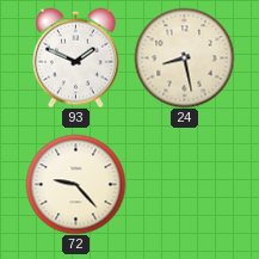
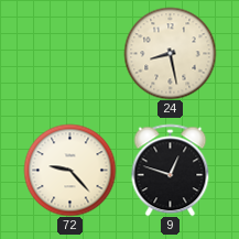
93: 1:49 -> none (76, 57)
9: none -> 12:48 (171, 170)
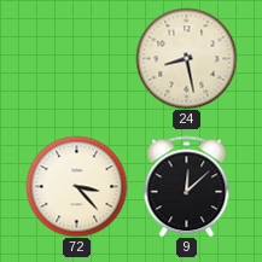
72: 9:23 -> 3:23 (76, 186)
9: 12:48 -> 12:08 (187, 186)
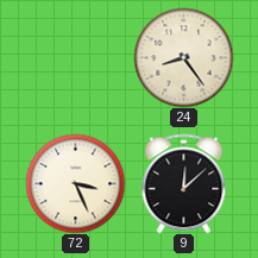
24: 8:28 -> 8:24 (183, 57)
72: 3:23 -> 3:26 (75, 183)
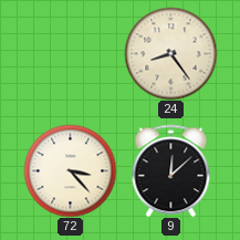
72: 3:26 -> 3:23 (70, 170)
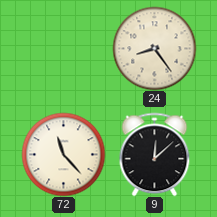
72: 3:23 -> 11:23 (63, 154)
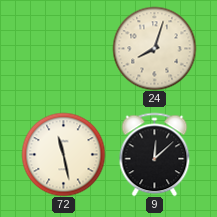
24: 8:24 -> 8:03 (154, 48)
72: 11:23 -> 11:28 (63, 154)
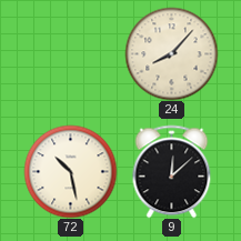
24: 8:03 -> 8:07 (171, 53)
72: 11:28 -> 10:28 (70, 171)
